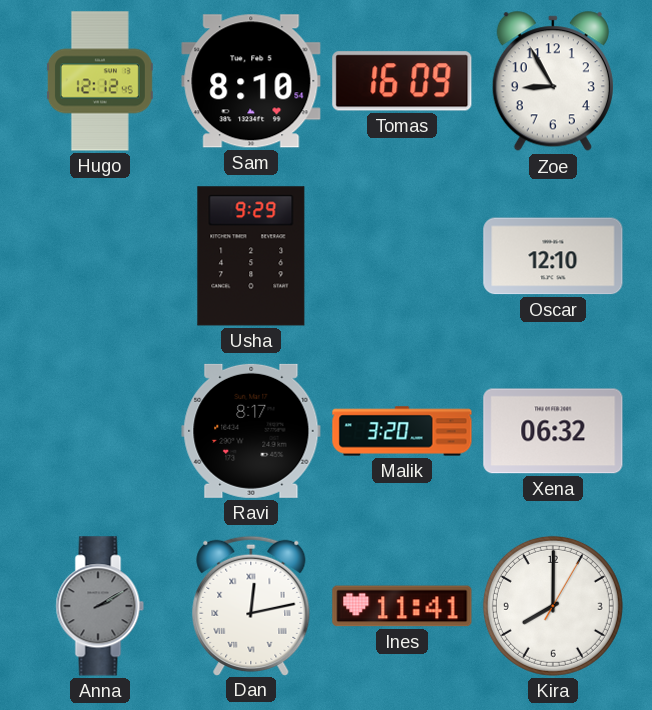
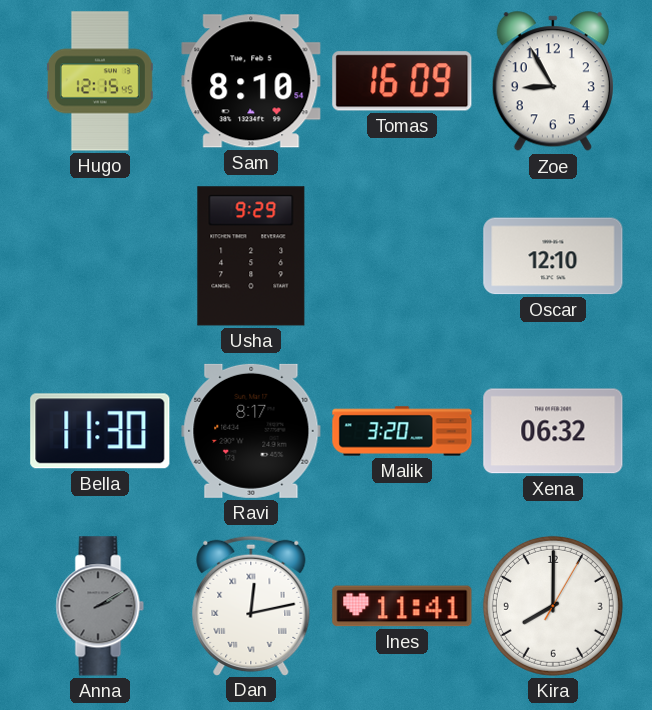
Hugo: 12:12 -> 12:15 (100, 81)
Bella: none -> 11:30 (100, 431)
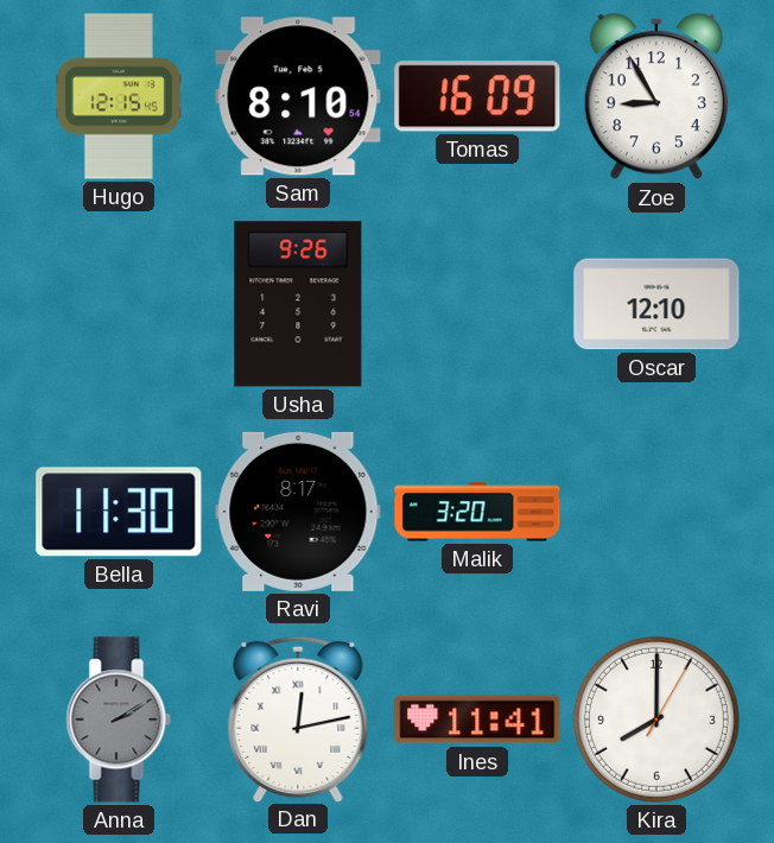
Usha: 9:29 -> 9:26 (298, 304)
Xena: 06:32 -> none (553, 431)
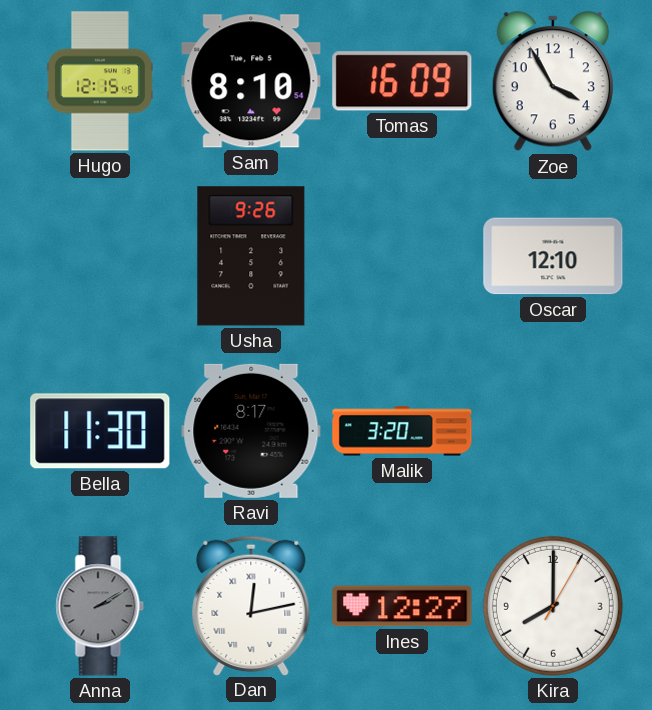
Zoe: 8:55 -> 3:55 (553, 82)
Ines: 11:41 -> 12:27 (402, 606)
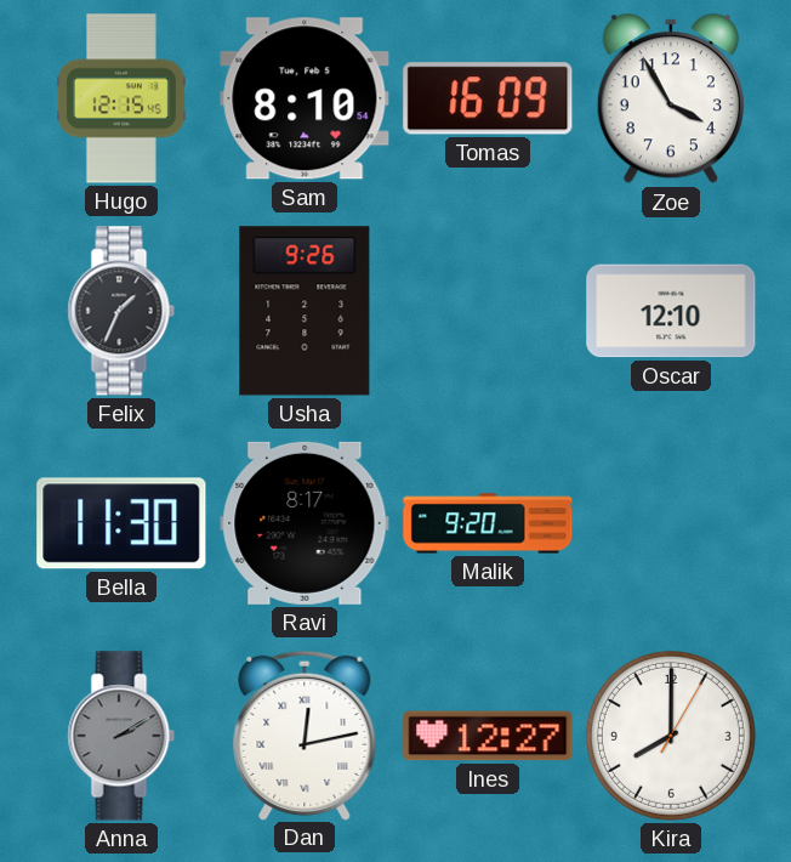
Felix: none -> 1:34 (121, 311)
Malik: 3:20 -> 9:20 (488, 523)
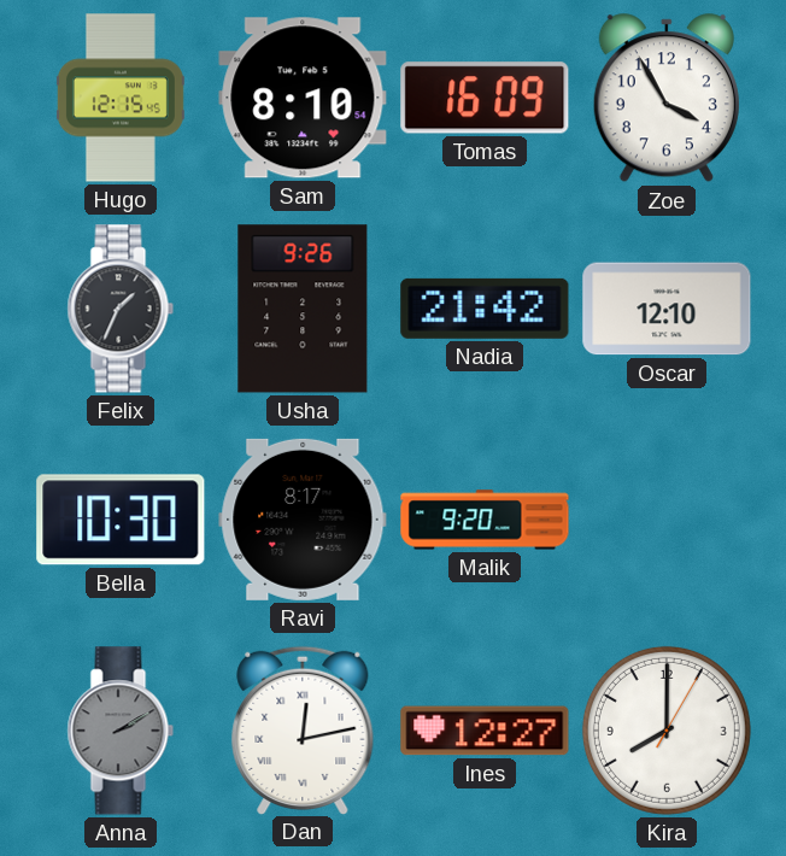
Nadia: none -> 21:42 (485, 309)
Bella: 11:30 -> 10:30 (121, 520)
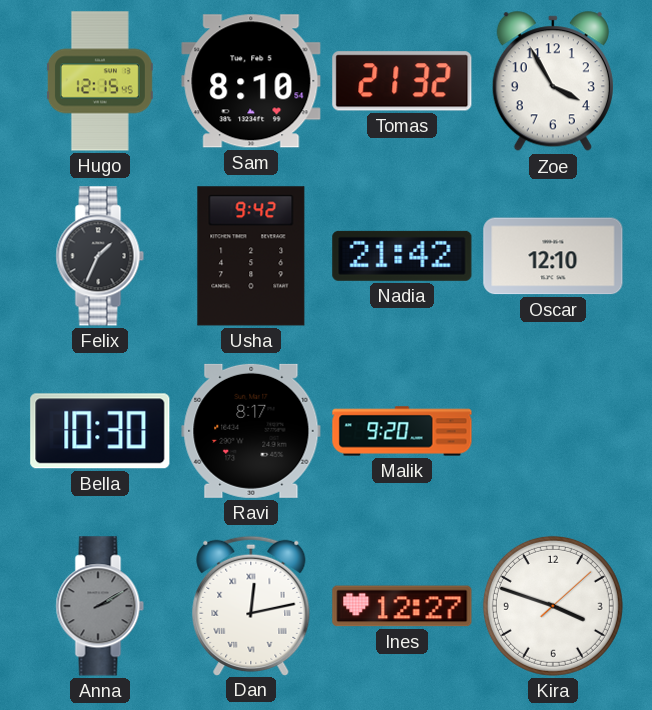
Tomas: 16:09 -> 21:32 (402, 81)
Usha: 9:26 -> 9:42 (251, 256)
Kira: 8:00 -> 3:48 (553, 606)
